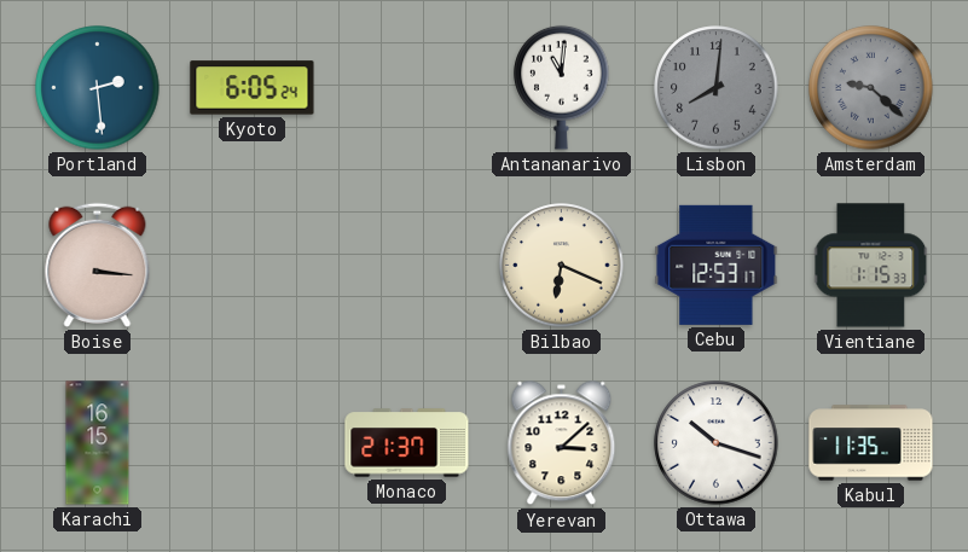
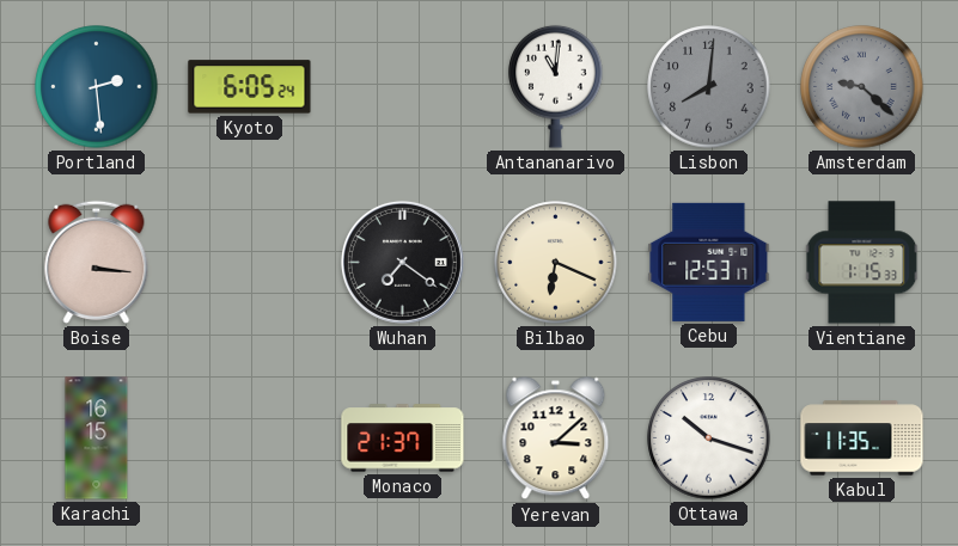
Wuhan: none -> 7:21 (402, 262)
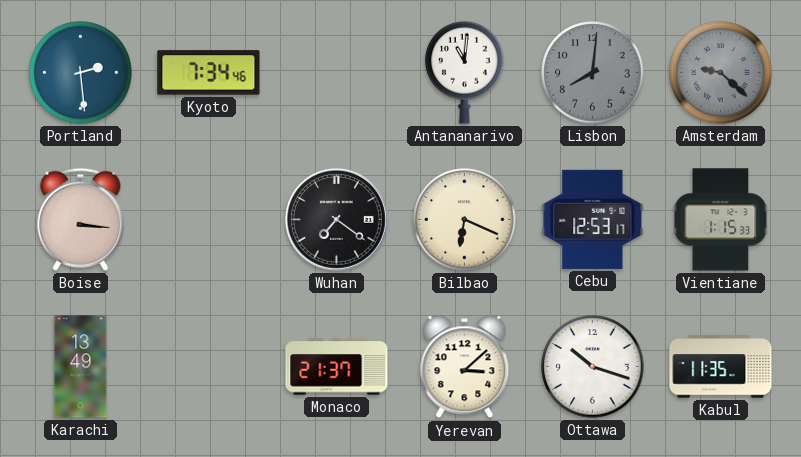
Kyoto: 6:05 -> 7:34 (209, 73)
Karachi: 16:15 -> 13:49 (81, 367)
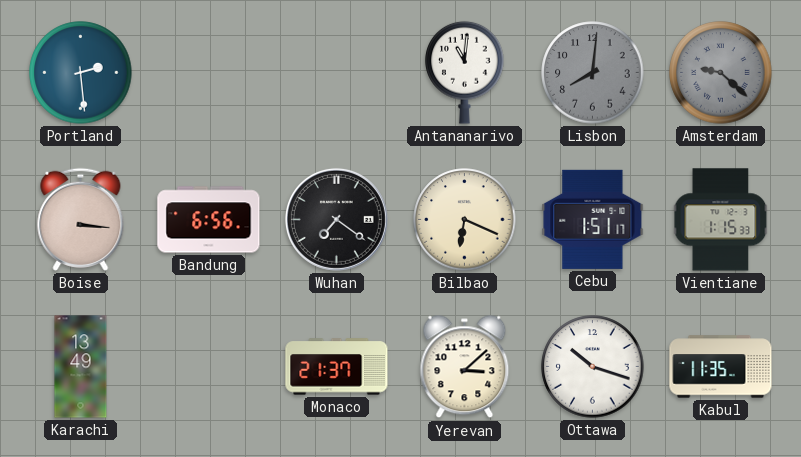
Kyoto: 7:34 -> none (209, 73)
Bandung: none -> 6:56 (209, 220)
Cebu: 12:53 -> 1:51 (593, 219)
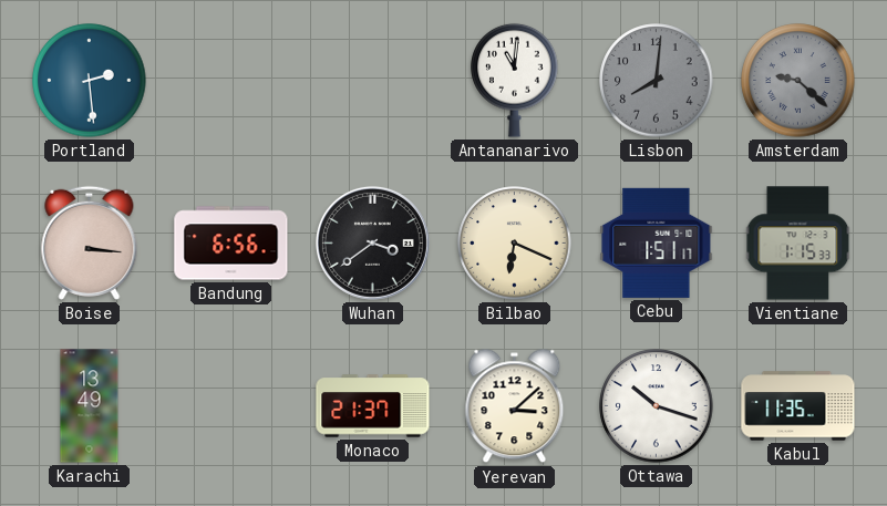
Wuhan: 7:21 -> 3:39 (372, 242)
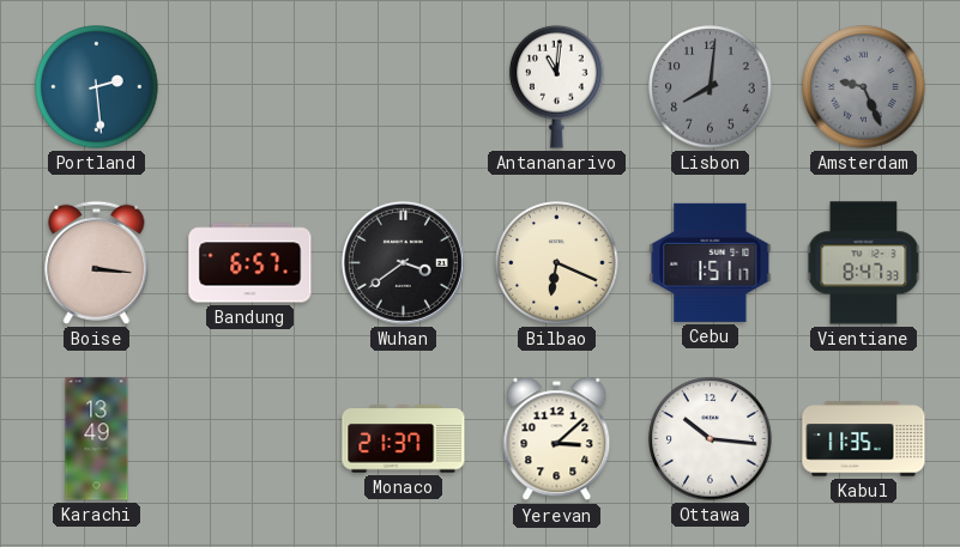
Amsterdam: 9:22 -> 9:26 (864, 87)
Bandung: 6:56 -> 6:57 (250, 263)
Vientiane: 1:15 -> 8:47 (864, 263)
Ottawa: 10:18 -> 10:16 (711, 439)
